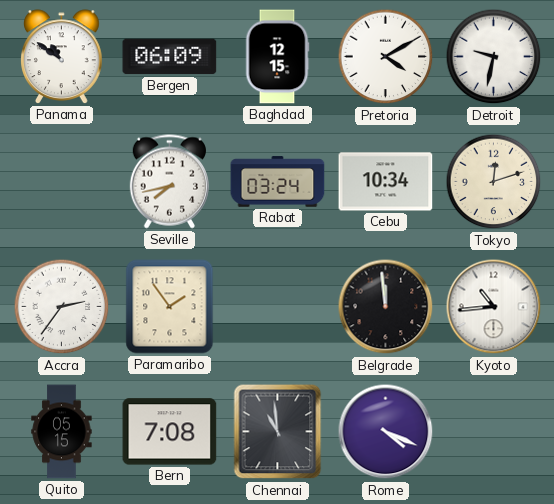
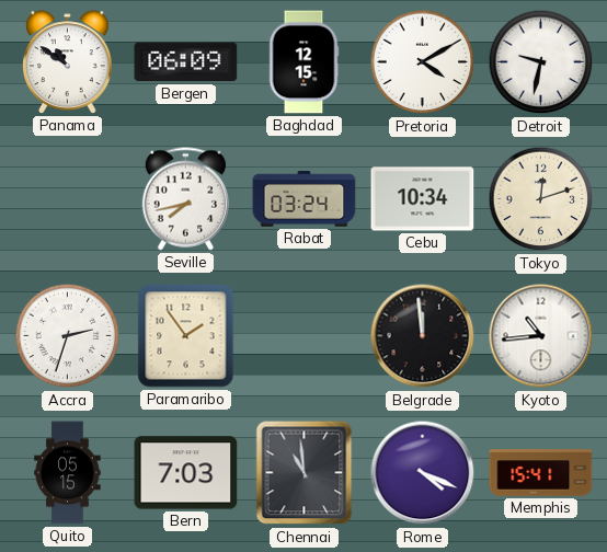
Accra: 2:36 -> 2:33 (68, 336)
Bern: 7:08 -> 7:03 (186, 473)
Memphis: none -> 15:41 (541, 473)
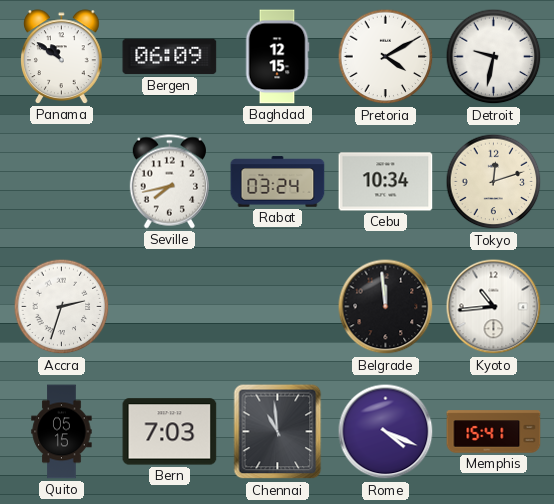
Paramaribo: 1:54 -> none (186, 336)
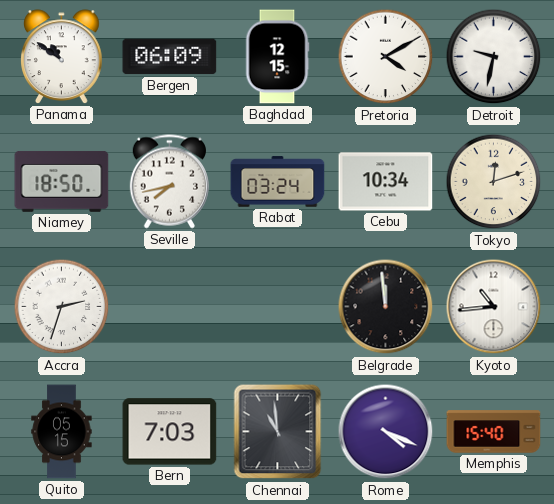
Niamey: none -> 18:50 (62, 181)
Memphis: 15:41 -> 15:40 (494, 432)
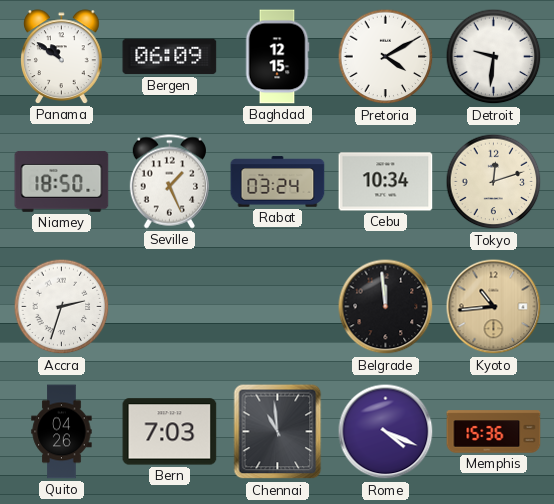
Detroit: 9:32 -> 9:31 (494, 57)
Seville: 7:43 -> 1:26 (169, 182)
Kyoto dial: white -> champagne (494, 307)
Quito: 05:15 -> 04:26 (62, 432)
Memphis: 15:40 -> 15:36 (494, 432)
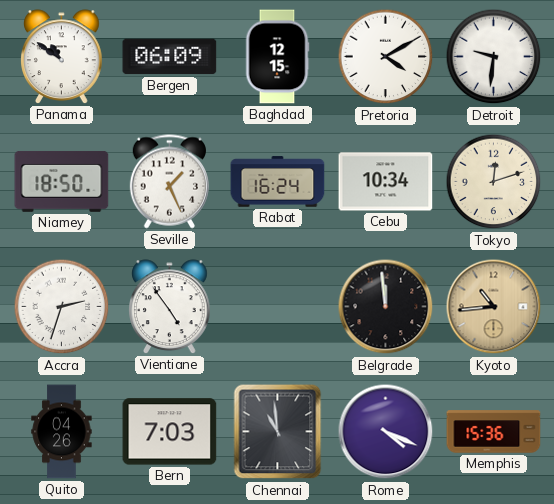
Rabat: 03:24 -> 16:24 (278, 182)
Vientiane: none -> 4:54 (170, 307)
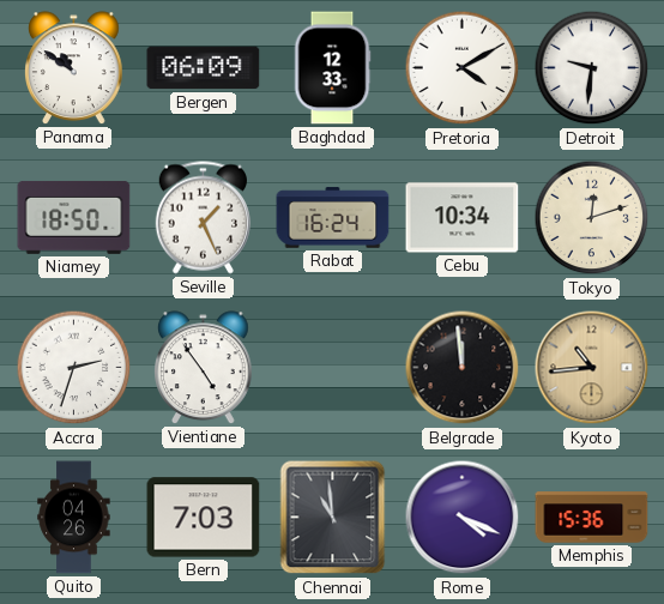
Baghdad: 12:15 -> 12:33 (332, 68)
